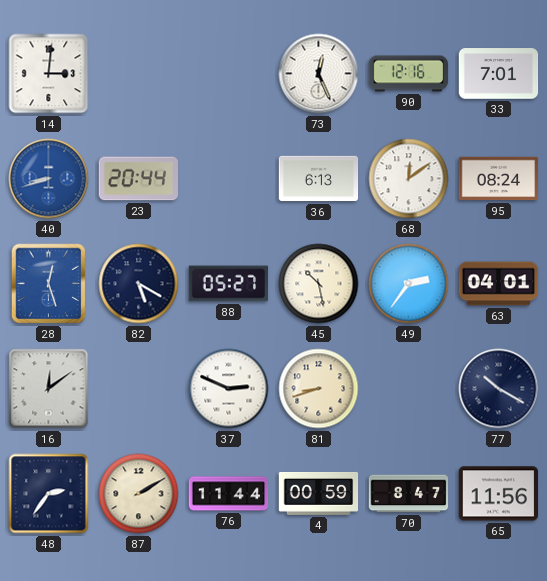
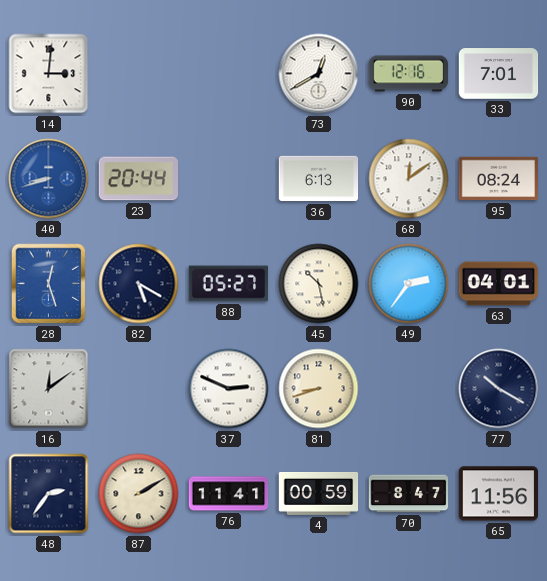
73: 12:26 -> 12:40 (319, 74)
76: 11:44 -> 11:41 (229, 494)
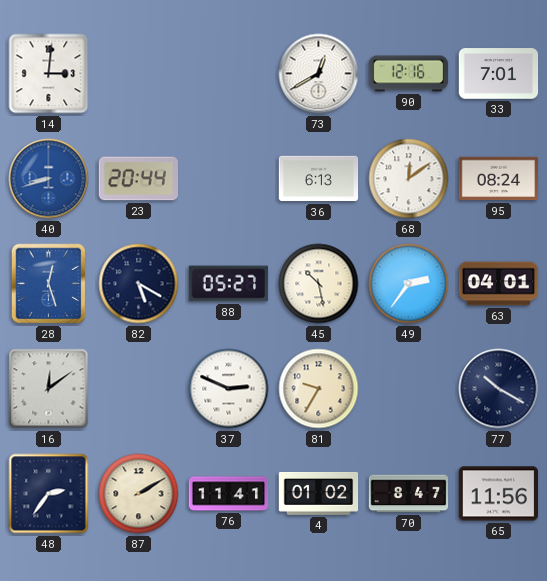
81: 8:42 -> 9:35 (319, 389)
4: 00:59 -> 01:02 (319, 493)
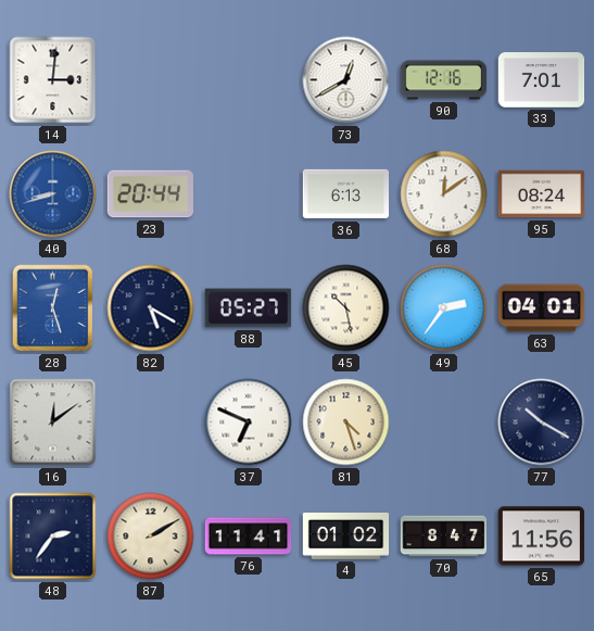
37: 2:49 -> 6:49 (249, 422)
81: 9:35 -> 4:27 (346, 422)
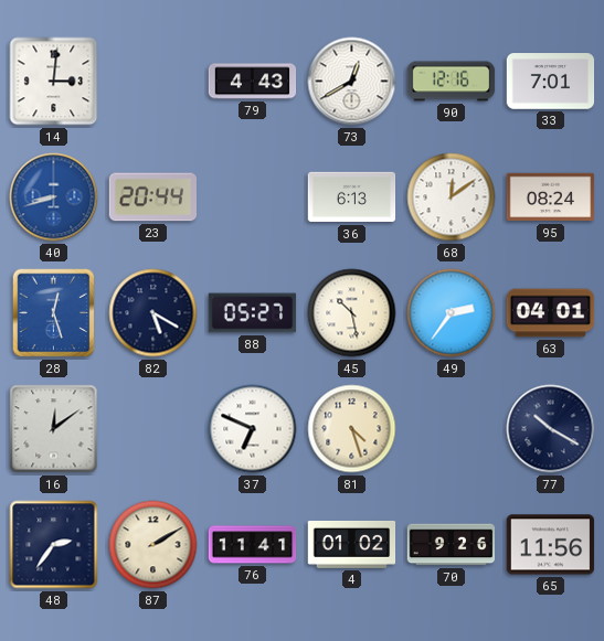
79: none -> 4:43 (253, 82)
70: 8:47 -> 9:26 (452, 545)
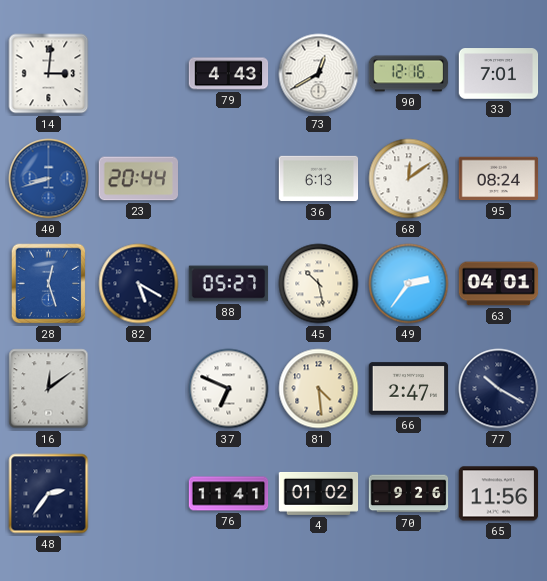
81: 4:27 -> 4:29 (319, 389)
66: none -> 2:47 (409, 389)
87: 2:10 -> none (153, 545)
